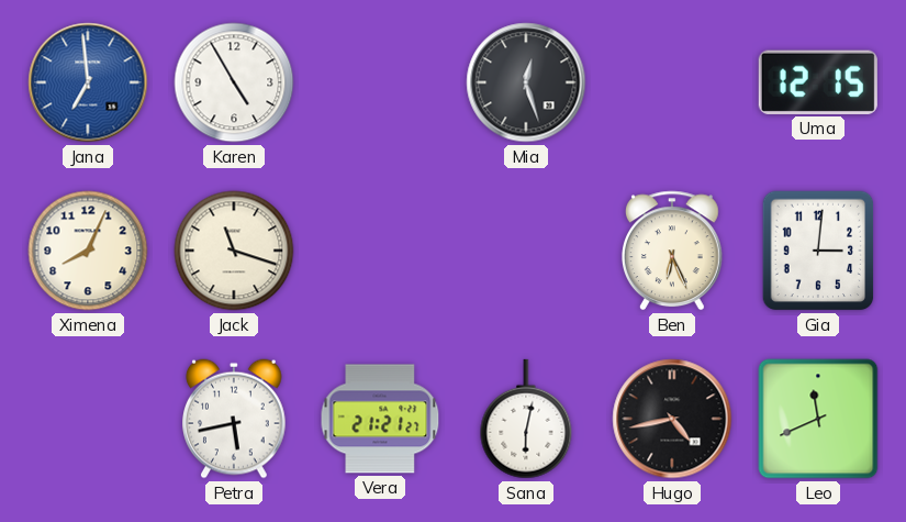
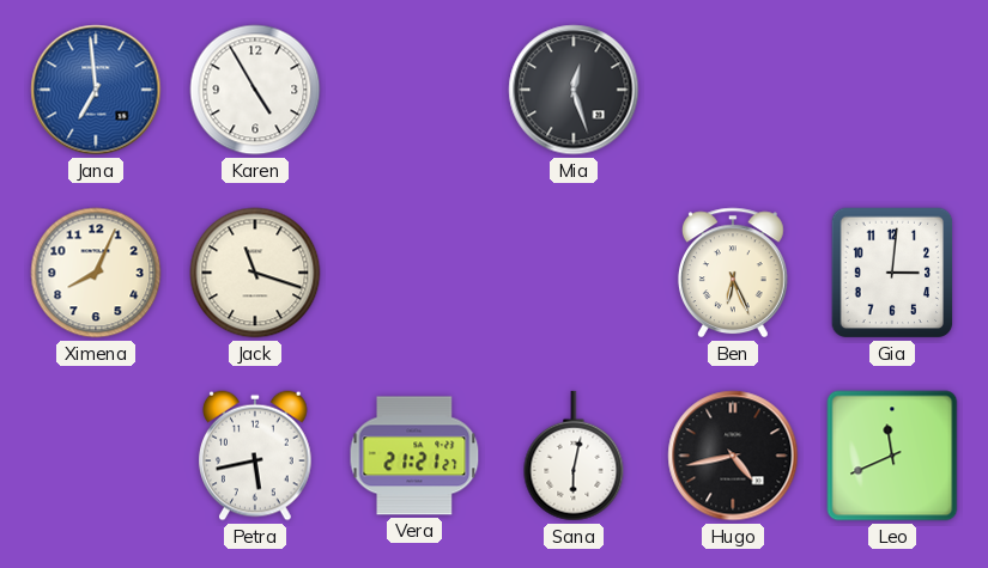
Uma: 12:15 -> none (818, 82)
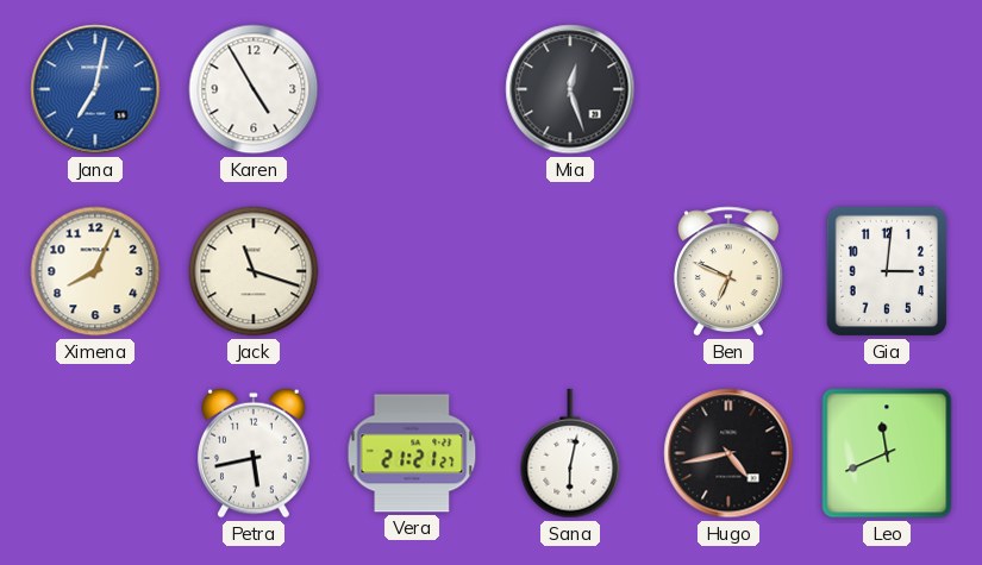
Jana: 6:59 -> 7:02 (95, 89)
Ben: 6:26 -> 6:49 (728, 271)
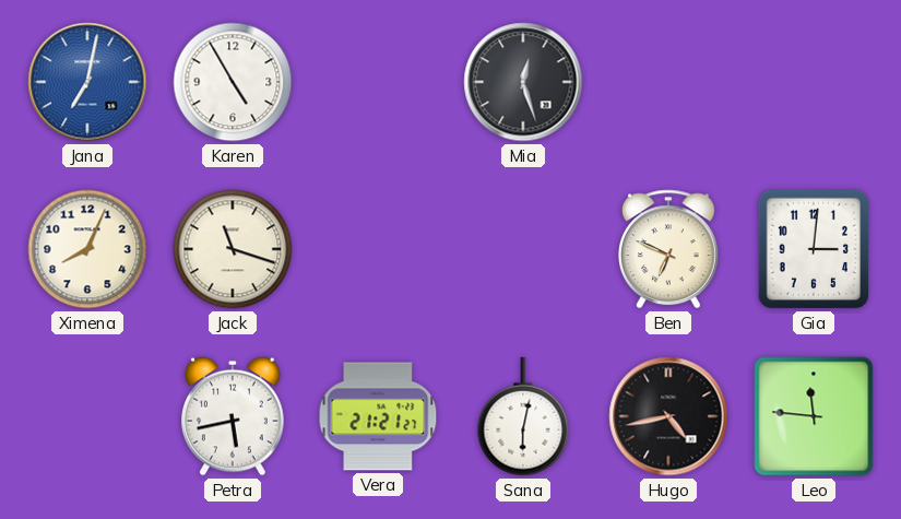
Leo: 11:41 -> 11:46 (814, 416)
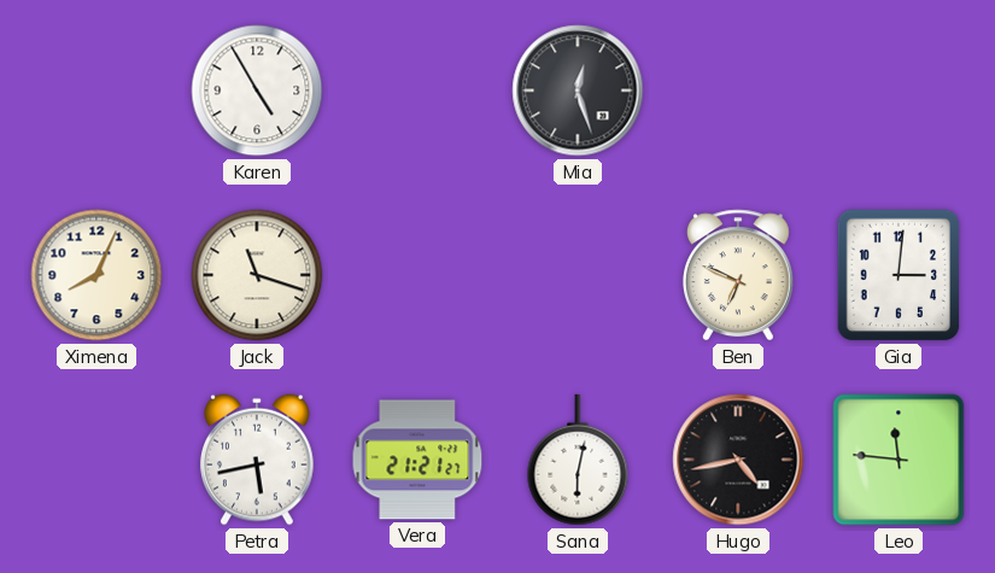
Jana: 7:02 -> none (87, 82)
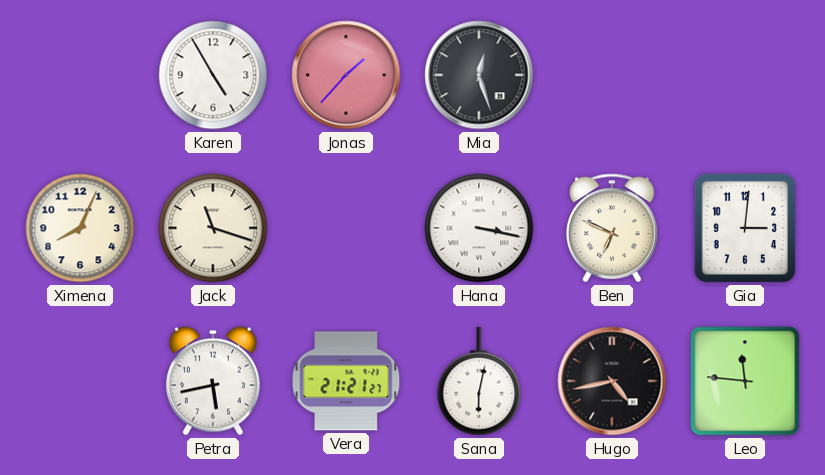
Jonas: none -> 1:37 (346, 75)
Hana: none -> 3:17 (479, 228)
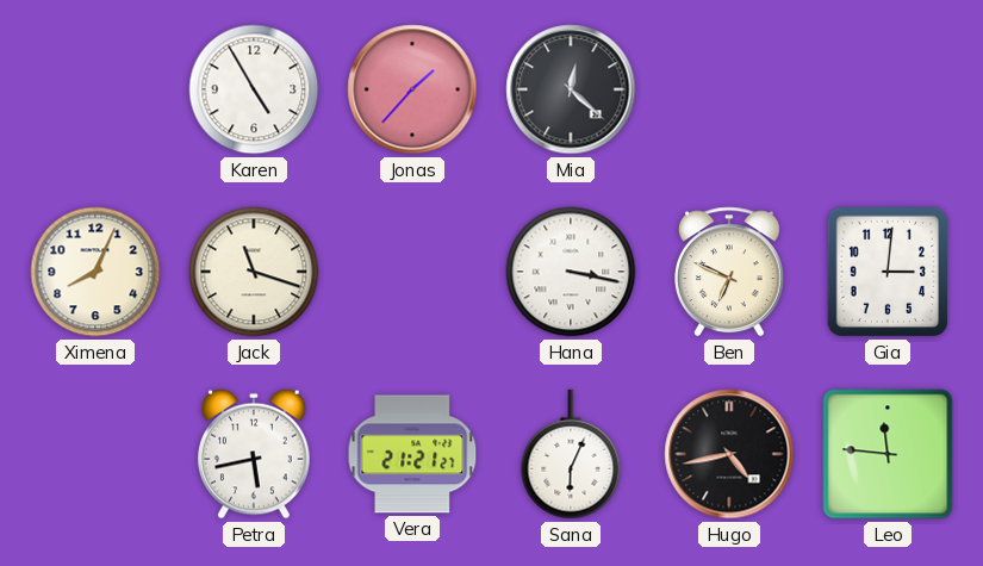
Mia: 12:27 -> 12:22 (571, 89)
Sana: 6:02 -> 6:04 (571, 454)
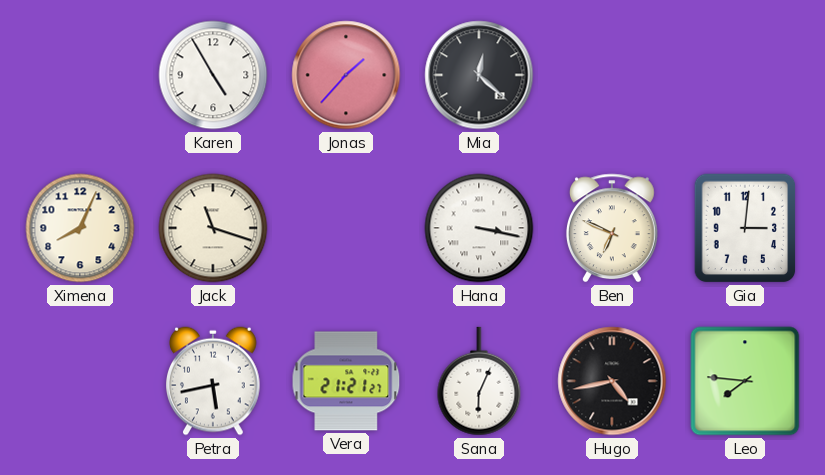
Leo: 11:46 -> 7:46 (745, 381)
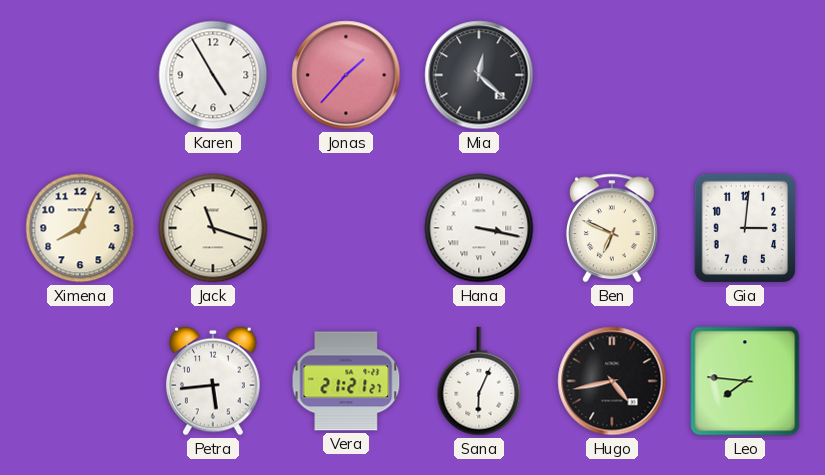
Petra: 5:43 -> 5:44 (214, 381)
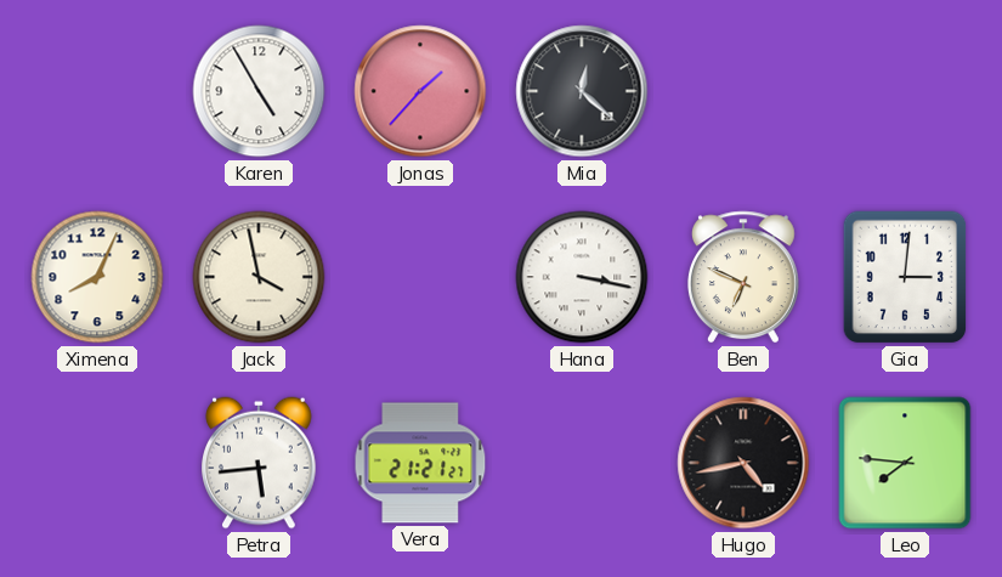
Jack: 11:18 -> 3:58 (259, 277)
Sana: 6:04 -> none (479, 381)
